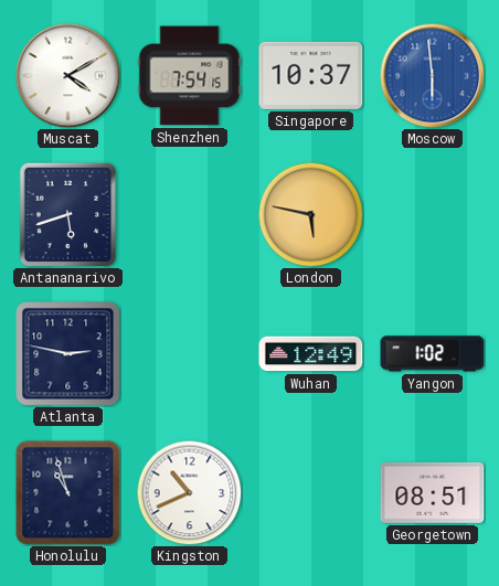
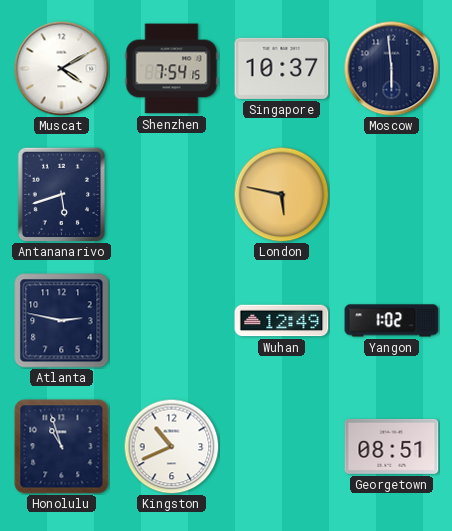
Moscow dial: blue -> navy (391, 68)
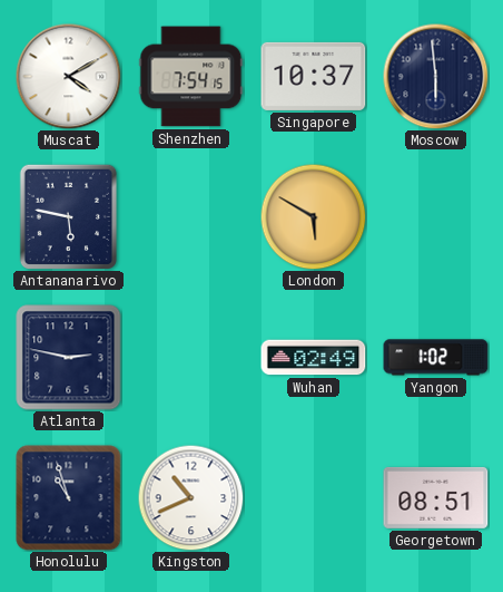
Antananarivo: 5:42 -> 5:47 (68, 216)
London: 5:47 -> 5:50 (313, 216)
Wuhan: 12:49 -> 02:49 (314, 358)
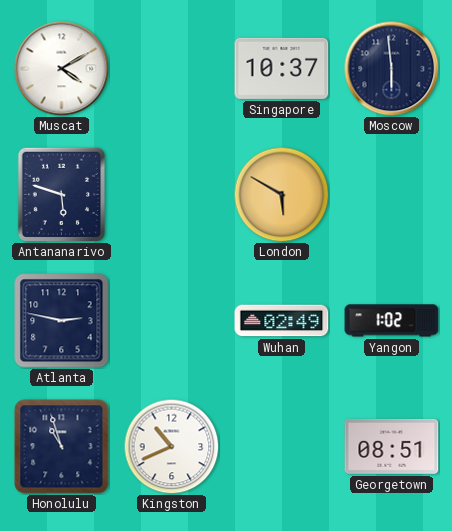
Shenzhen: 7:54 -> none (191, 77)
Antananarivo: 5:47 -> 5:48 (61, 194)
